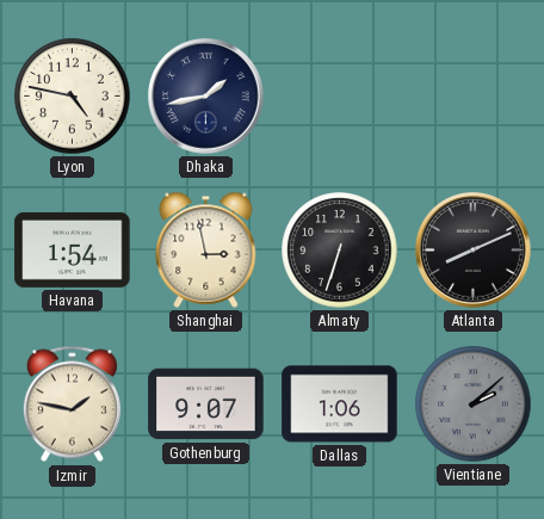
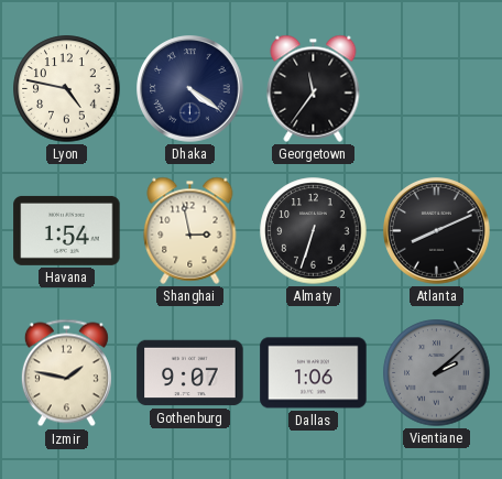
Dhaka: 1:43 -> 4:21 (190, 89)
Georgetown: none -> 11:36 (314, 88)
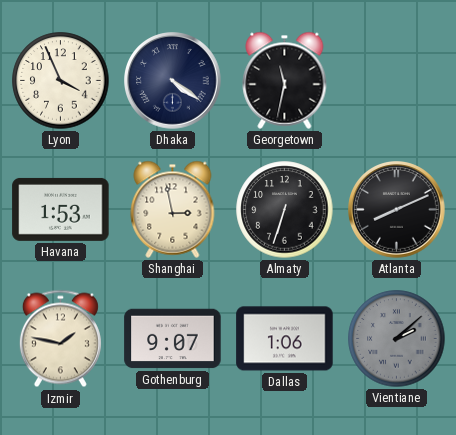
Lyon: 4:47 -> 3:56 (61, 81)
Georgetown: 11:36 -> 11:32 (285, 80)
Havana: 1:54 -> 1:53 (61, 209)
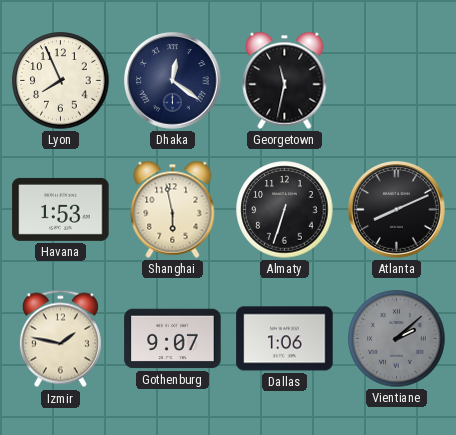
Lyon: 3:56 -> 7:56 (61, 81)
Dhaka: 4:21 -> 12:21 (173, 81)
Shanghai: 2:58 -> 5:58 (173, 209)
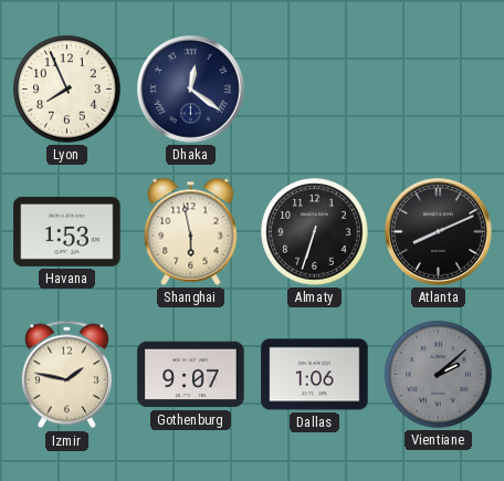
Georgetown: 11:32 -> none (285, 80)
